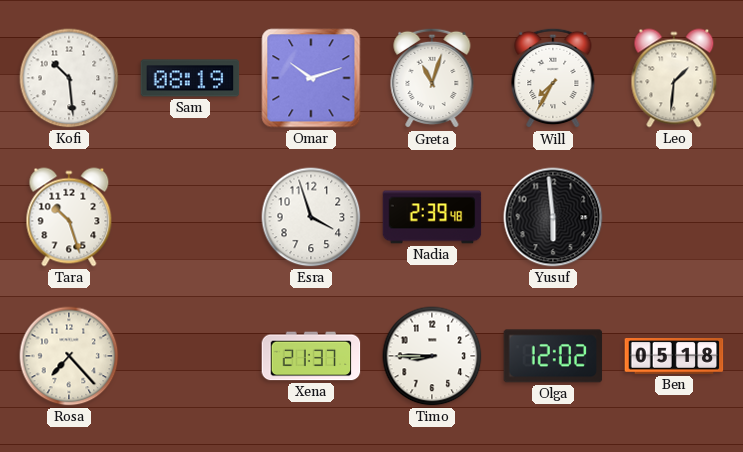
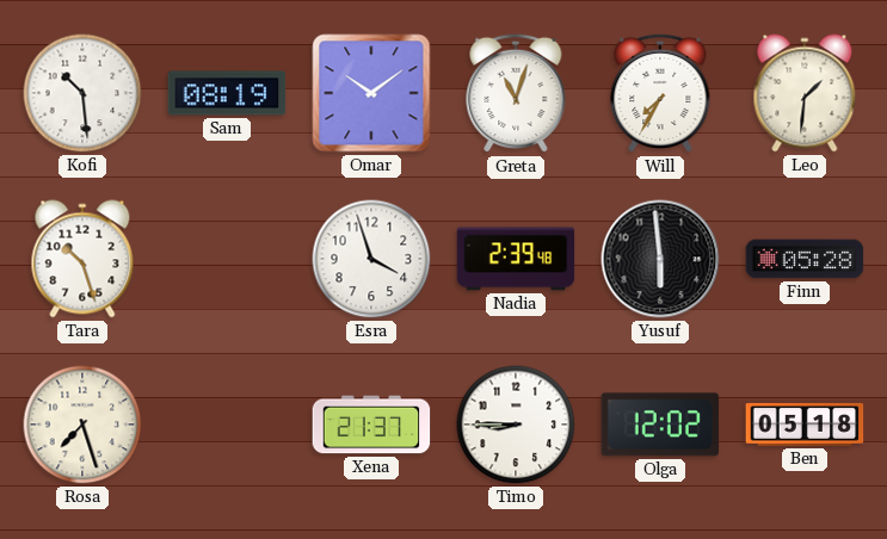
Omar: 10:12 -> 10:09 (371, 93)
Finn: none -> 05:28 (805, 259)
Rosa: 7:23 -> 7:27 (82, 425)
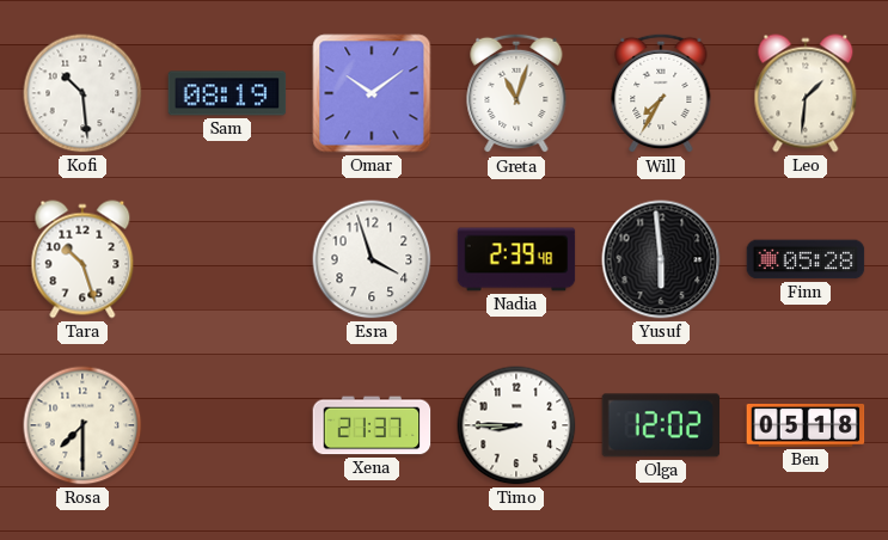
Rosa: 7:27 -> 7:30 (82, 425)
